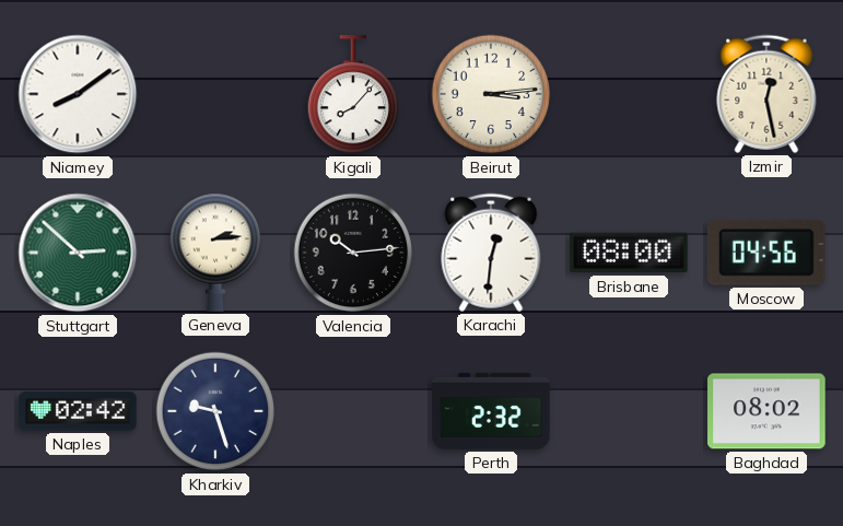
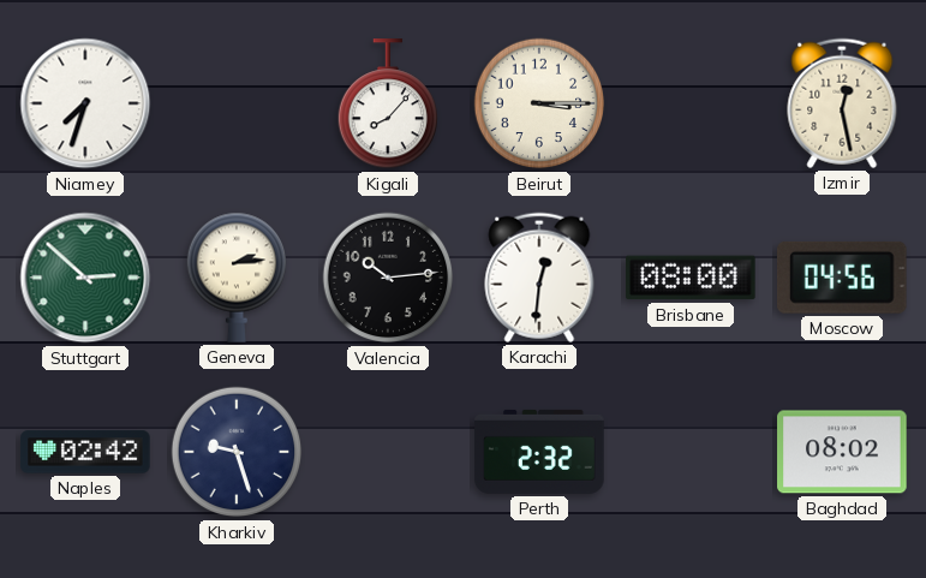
Niamey: 8:09 -> 7:33 (85, 103)
Beirut: 3:14 -> 3:15 (539, 103)
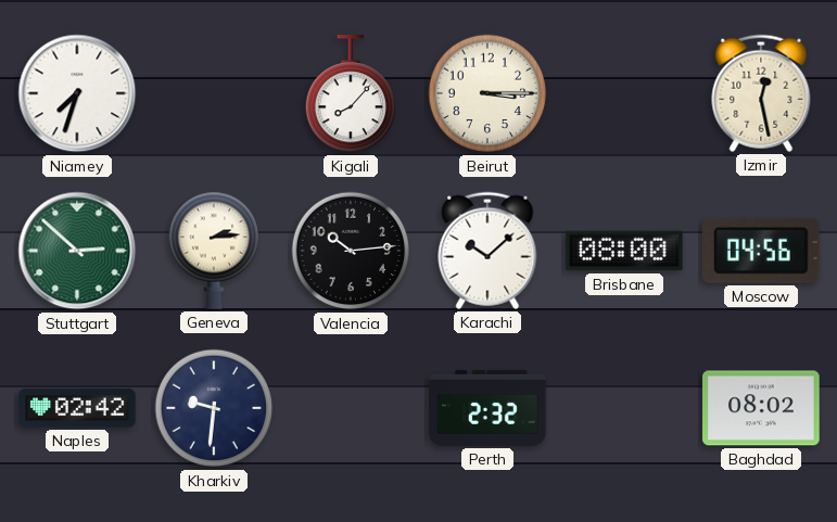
Karachi: 12:31 -> 10:08 (487, 251)
Kharkiv: 9:27 -> 9:31 (214, 408)
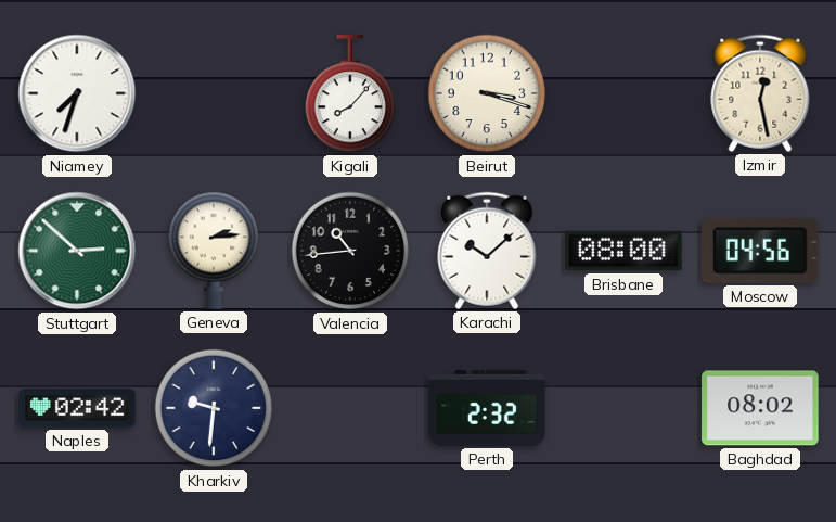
Beirut: 3:15 -> 3:18 (487, 93)
Valencia: 10:14 -> 10:44 (350, 251)
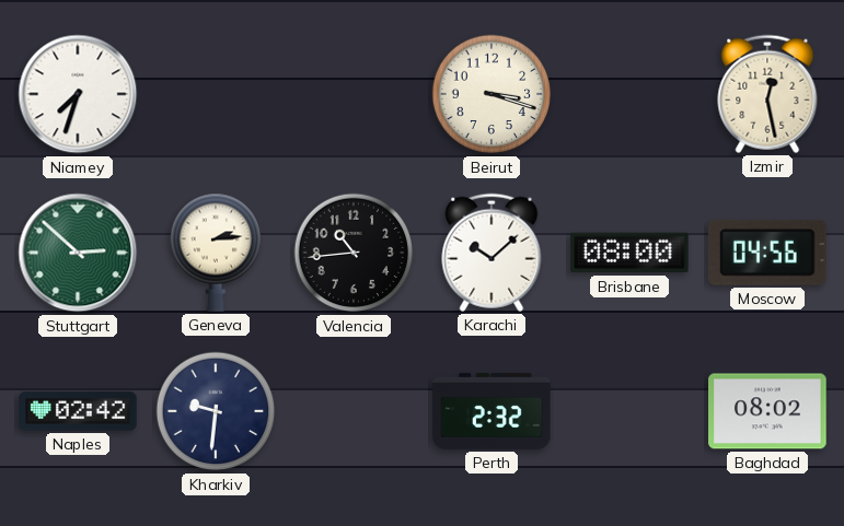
Kigali: 8:07 -> none (349, 94)
